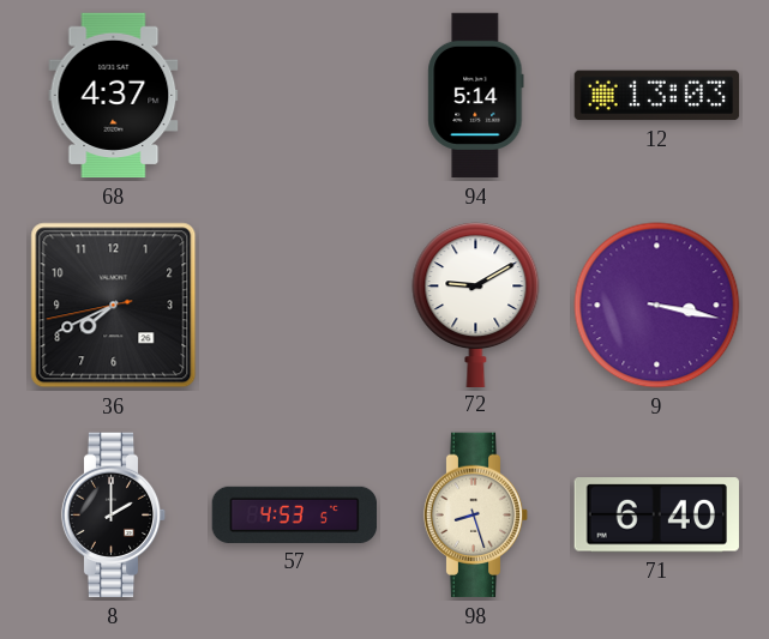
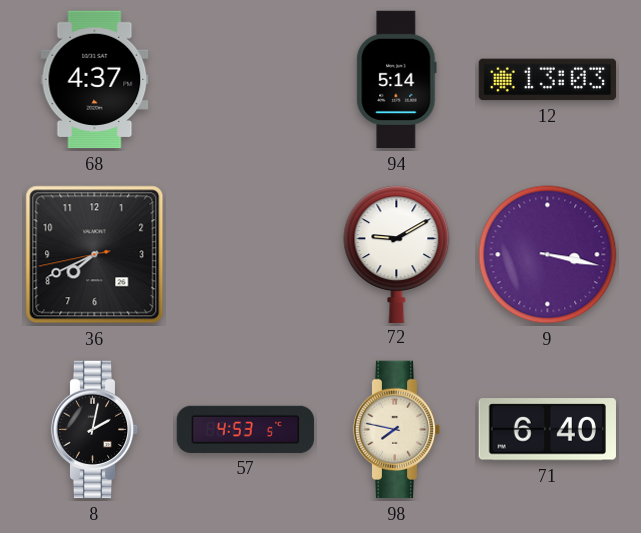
8: 2:00 -> 2:02 (95, 430)
98: 8:27 -> 7:47 (397, 430)
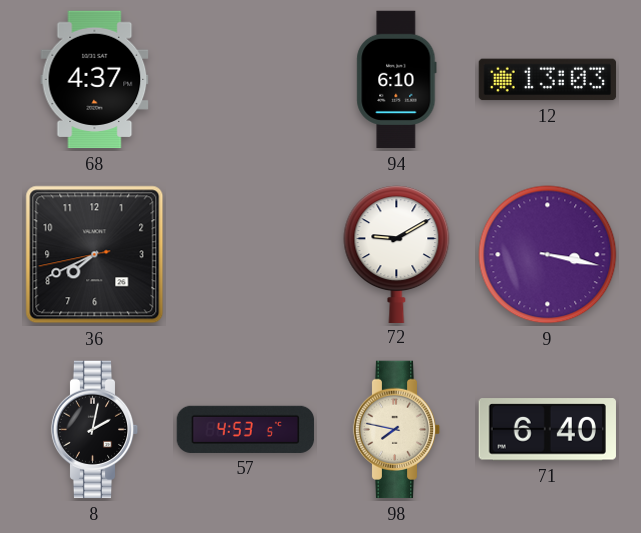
94: 5:14 -> 6:10 (397, 80)
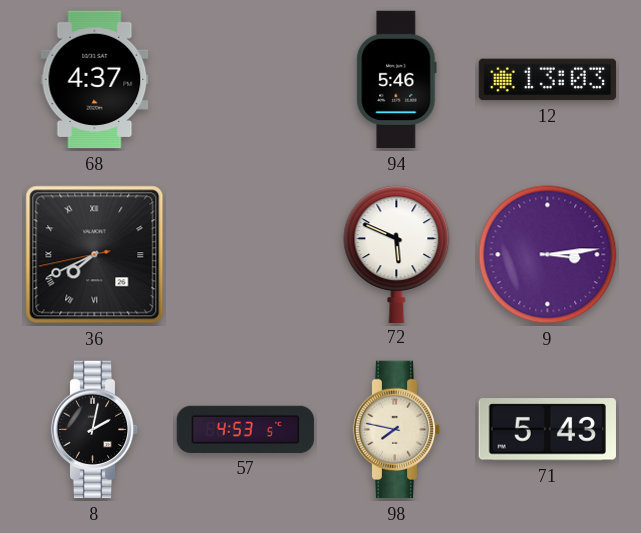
94: 6:10 -> 5:46 (397, 80)
36 numerals: Arabic -> Roman (95, 255)
72: 9:10 -> 5:49 (397, 254)
9: 3:17 -> 3:14 (548, 255)
71: 6:40 -> 5:43 (547, 430)
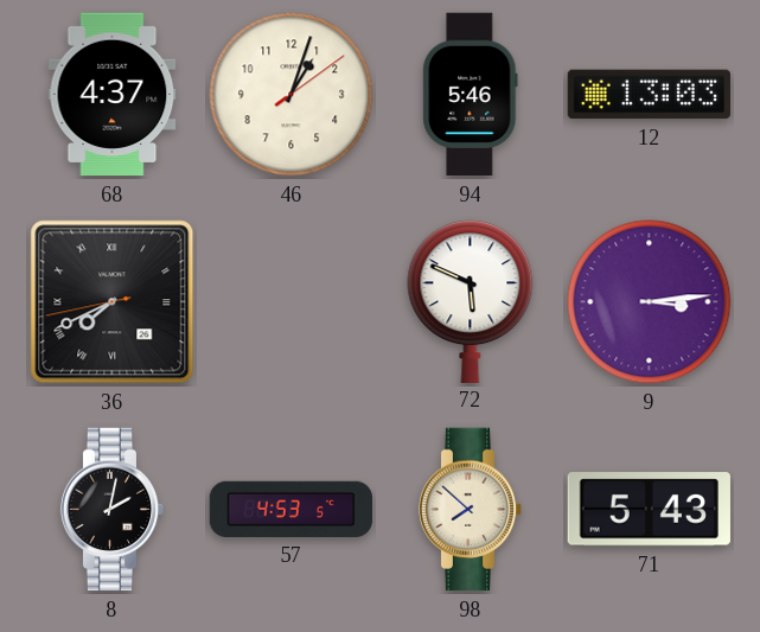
46: none -> 1:03 (292, 95)
98: 7:47 -> 7:52 (471, 510)
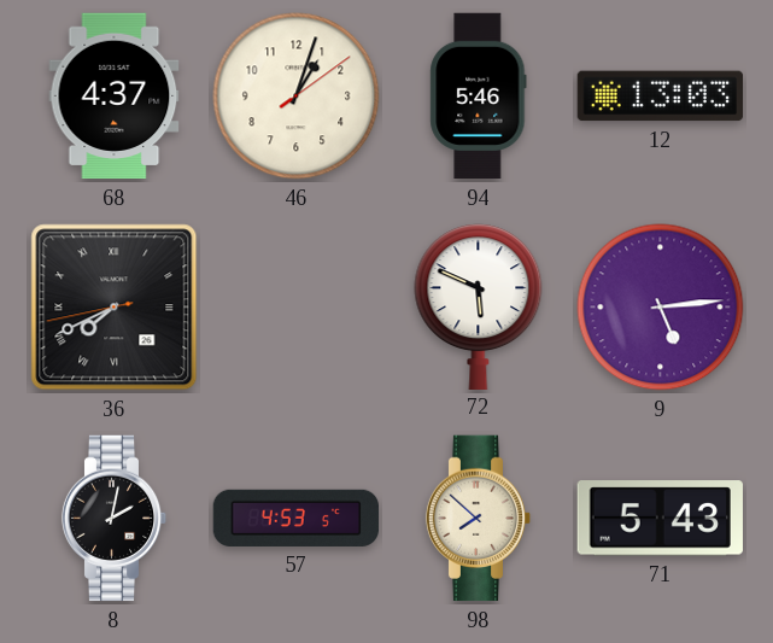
9: 3:14 -> 5:14 (661, 308)
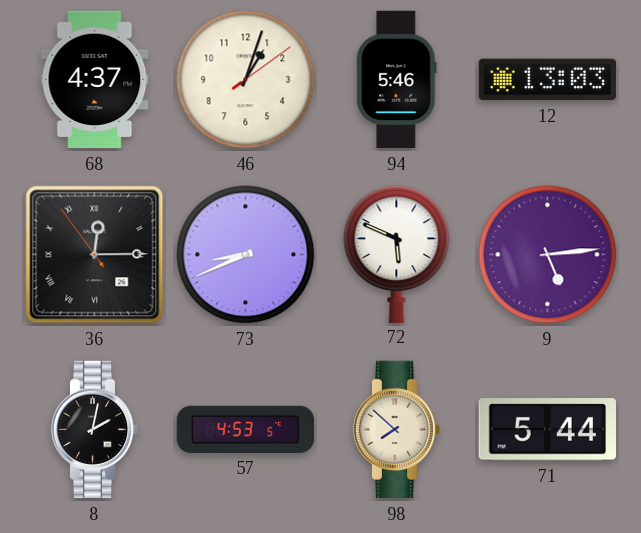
36: 7:40 -> 12:14 (95, 255)
73: none -> 8:41 (246, 255)
71: 5:43 -> 5:44 (547, 430)
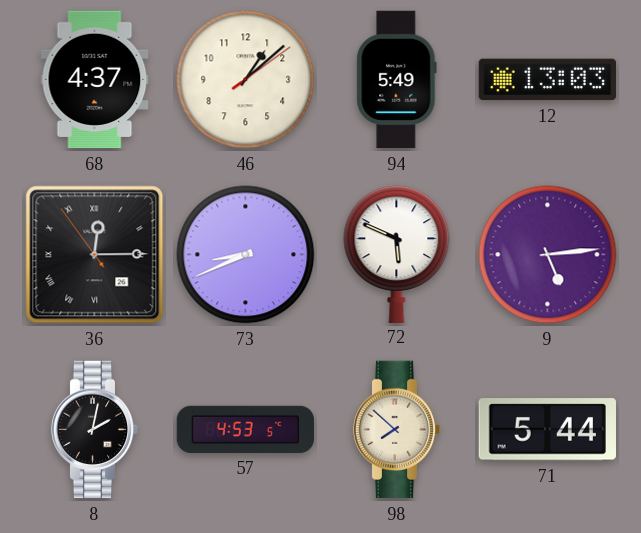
46: 1:03 -> 1:08 (246, 80)
94: 5:46 -> 5:49 (397, 80)
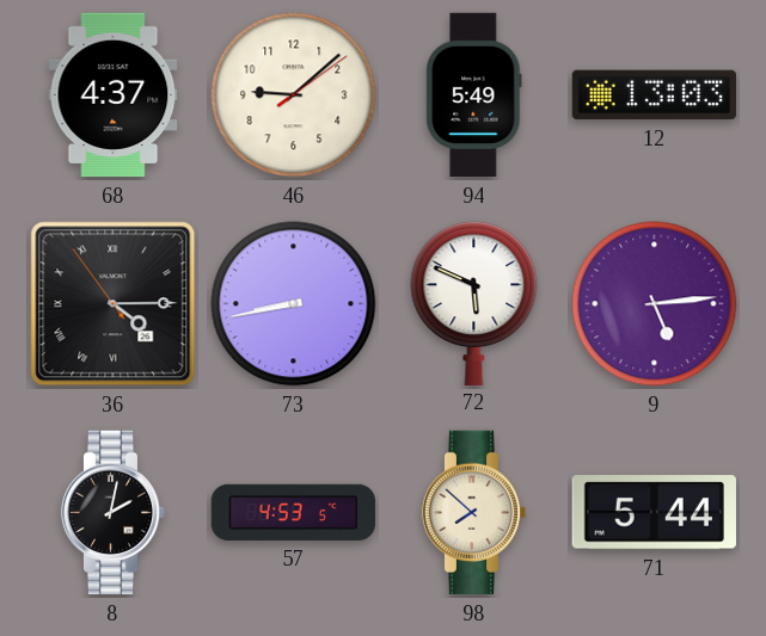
46: 1:08 -> 9:08 (294, 95)
36: 12:14 -> 4:14 (114, 304)
73: 8:41 -> 8:43 (294, 304)
